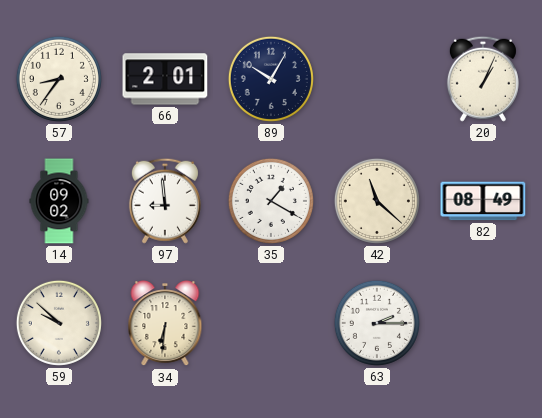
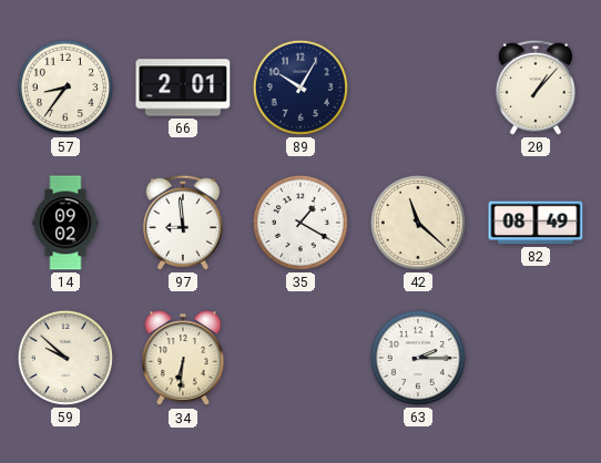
20: 1:04 -> 1:07 (536, 88)
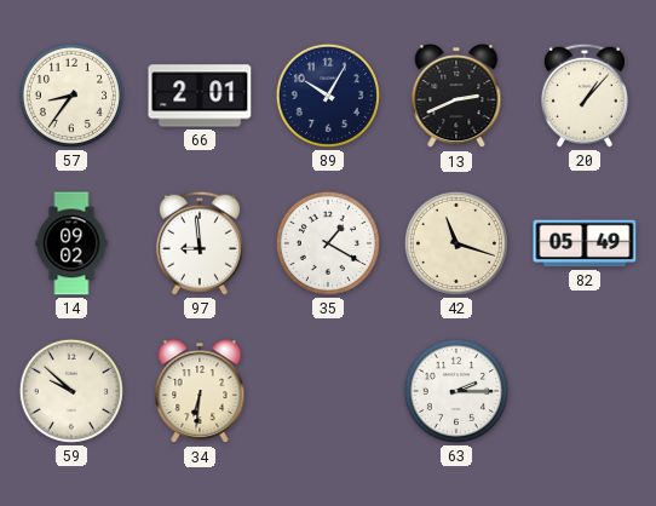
13: none -> 2:41 (456, 97)
42: 11:22 -> 11:18 (456, 243)
82: 08:49 -> 05:49 (585, 243)
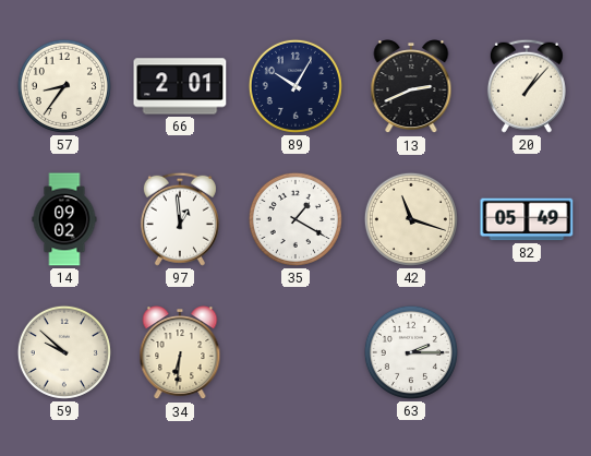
97: 8:59 -> 12:59 (180, 219)
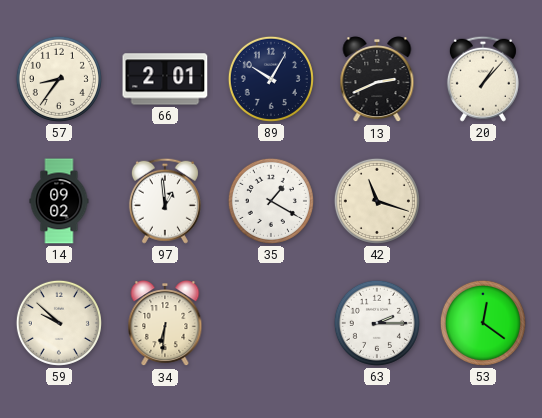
82: 05:49 -> none (527, 219)
53: none -> 12:21 (483, 323)
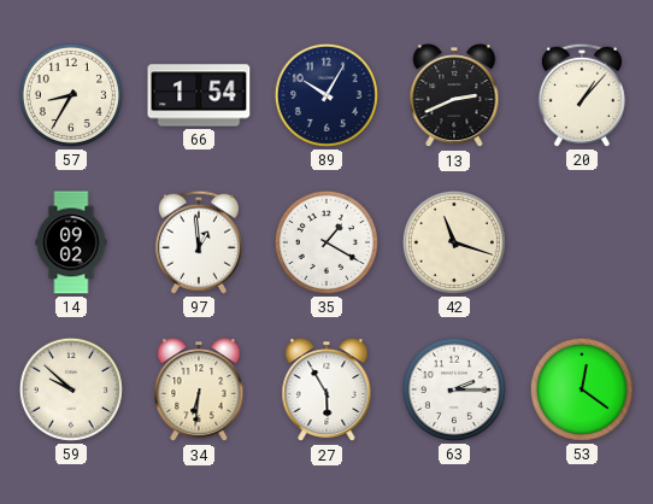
57: 8:36 -> 8:35 (71, 95)
66: 2:01 -> 1:54 (199, 95)
27: none -> 5:55 (326, 391)
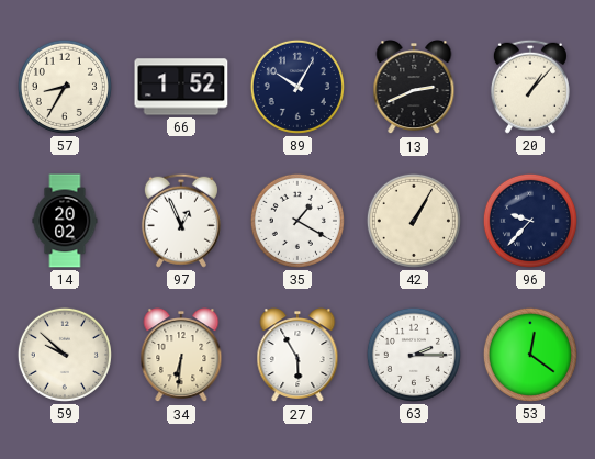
66: 1:54 -> 1:52 (181, 87)
14: 09:02 -> 20:02 (65, 221)
97: 12:59 -> 12:56 (181, 221)
42: 11:18 -> 1:05 (414, 221)
96: none -> 9:37 (530, 221)
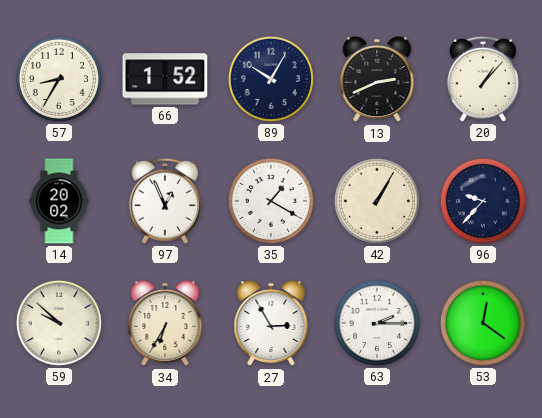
34: 6:31 -> 6:35 (165, 324)
27: 5:55 -> 2:55 (271, 324)
